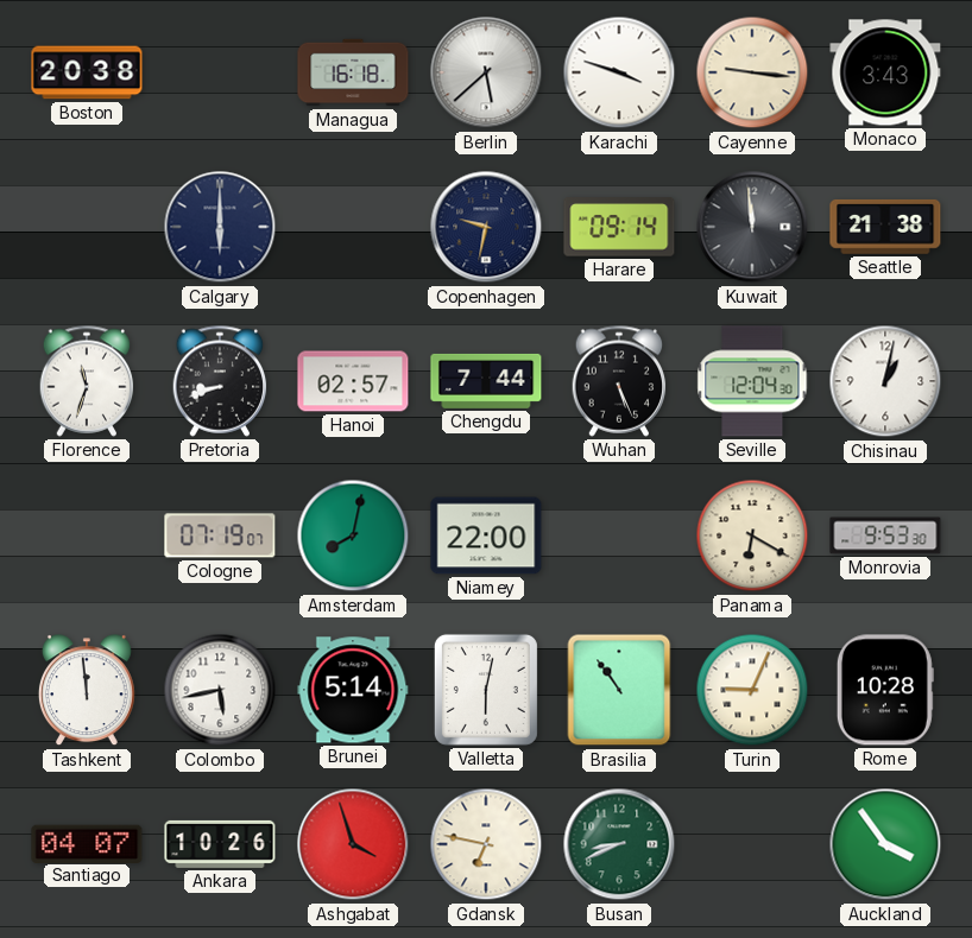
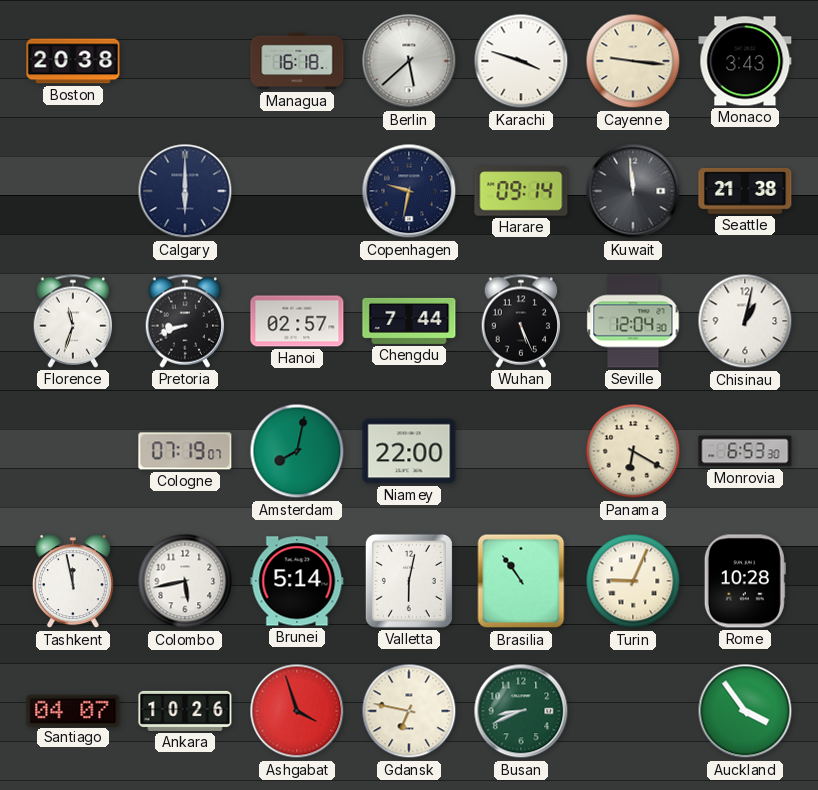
Monrovia: 9:53 -> 6:53 (745, 451)
Tashkent: 11:59 -> 11:58 (73, 582)
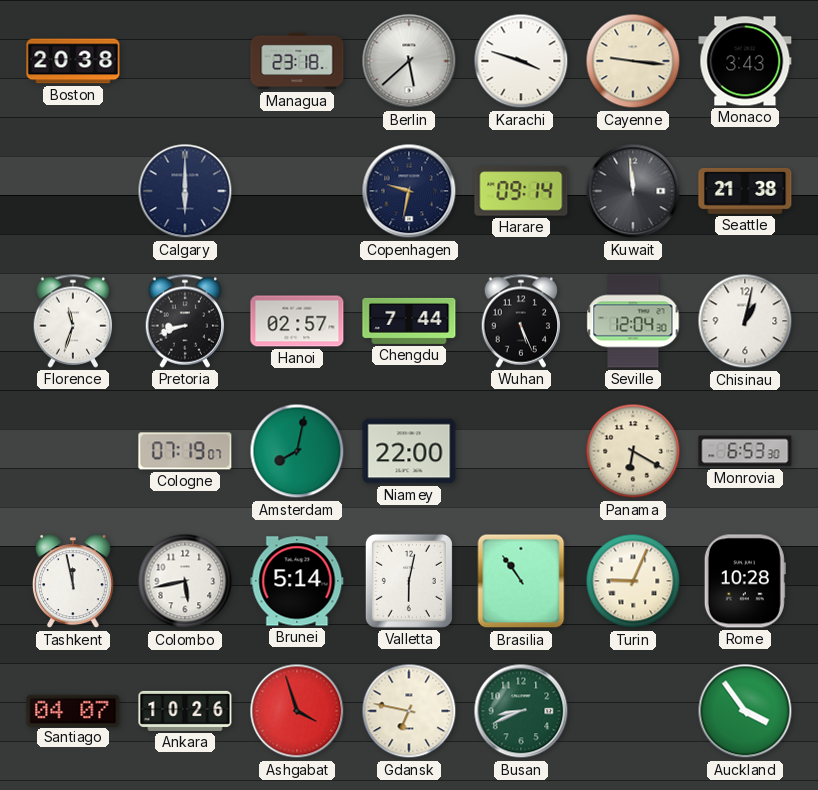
Managua: 16:18 -> 23:18 (297, 61)
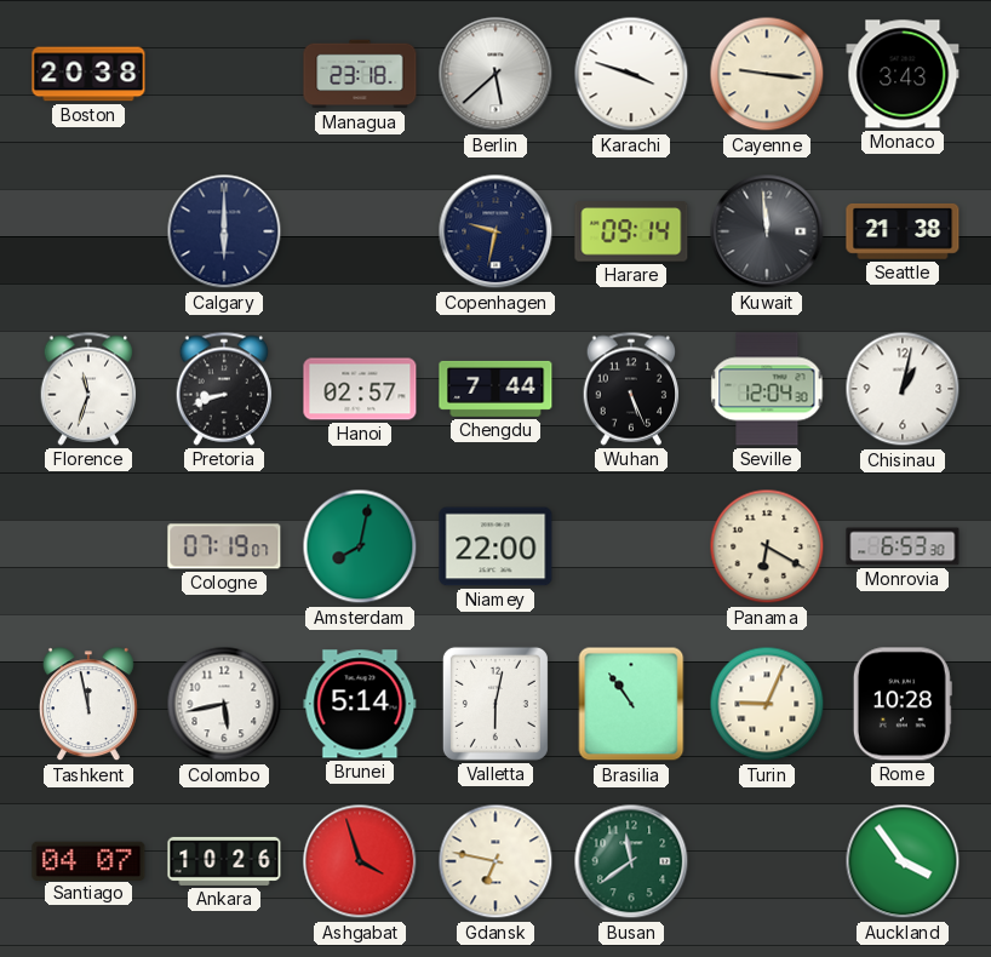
Busan: 8:41 -> 11:39 (631, 861)
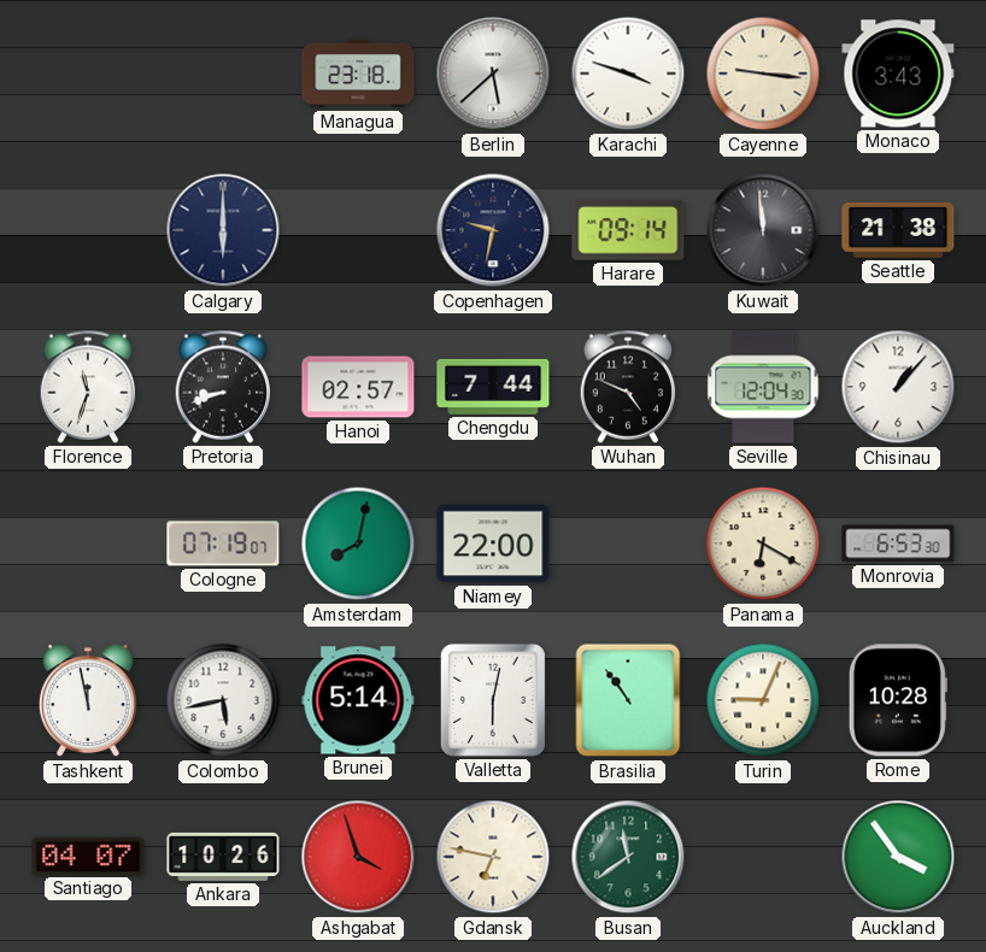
Boston: 20:38 -> none (88, 74)
Wuhan: 5:26 -> 4:49 (628, 387)
Chisinau: 1:02 -> 1:07 (898, 387)
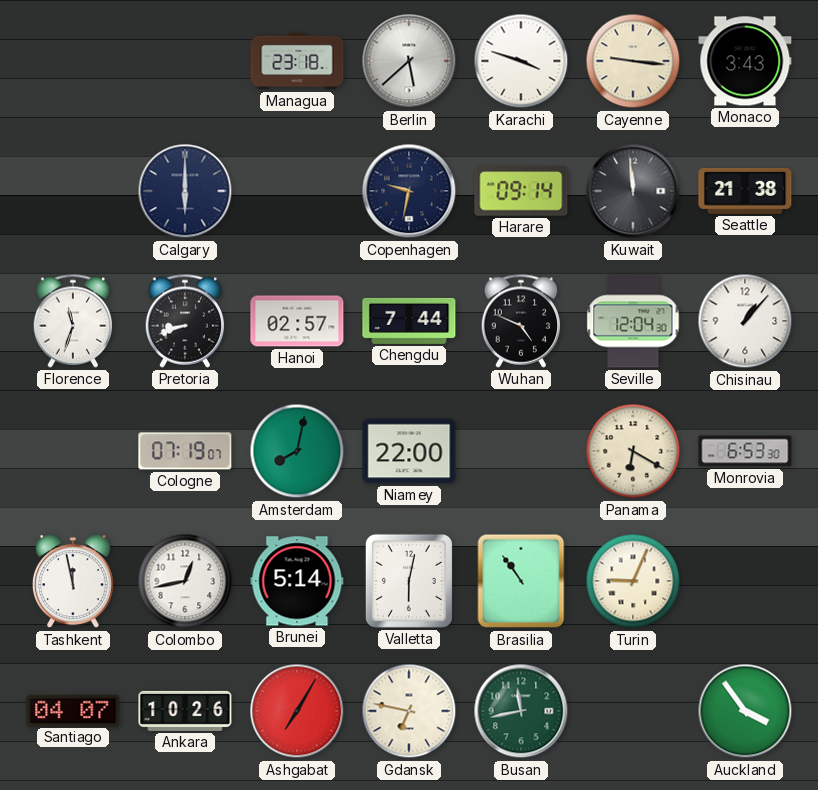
Colombo: 5:43 -> 12:43 (185, 581)
Rome: 10:28 -> none (898, 700)
Ashgabat: 3:57 -> 7:05 (297, 711)
Busan: 11:39 -> 11:43 (521, 711)
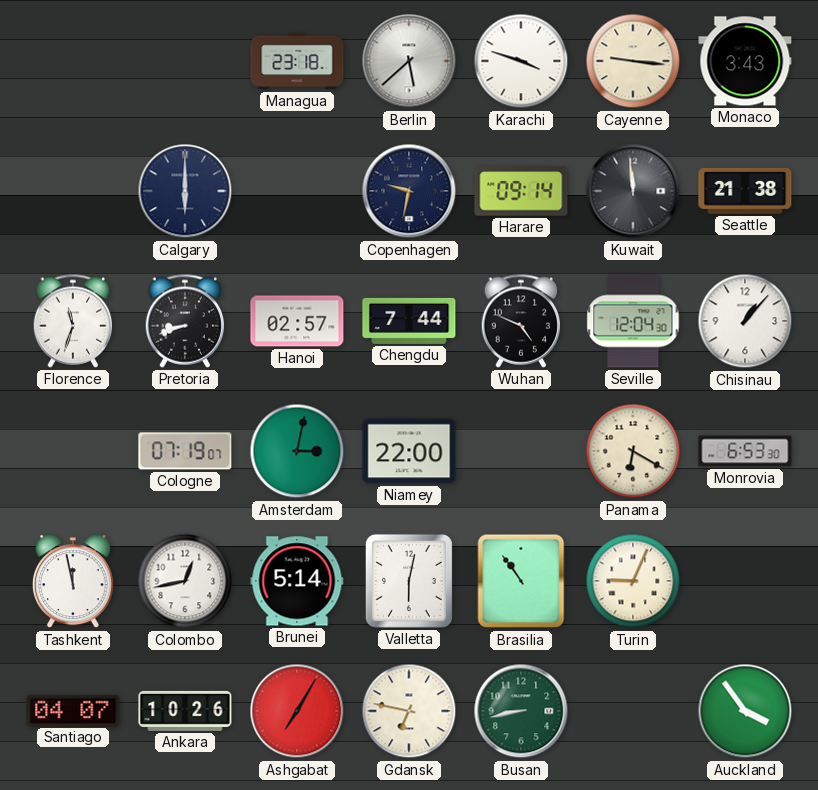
Amsterdam: 8:02 -> 3:02 (297, 451)
Busan: 11:43 -> 8:43 (521, 711)
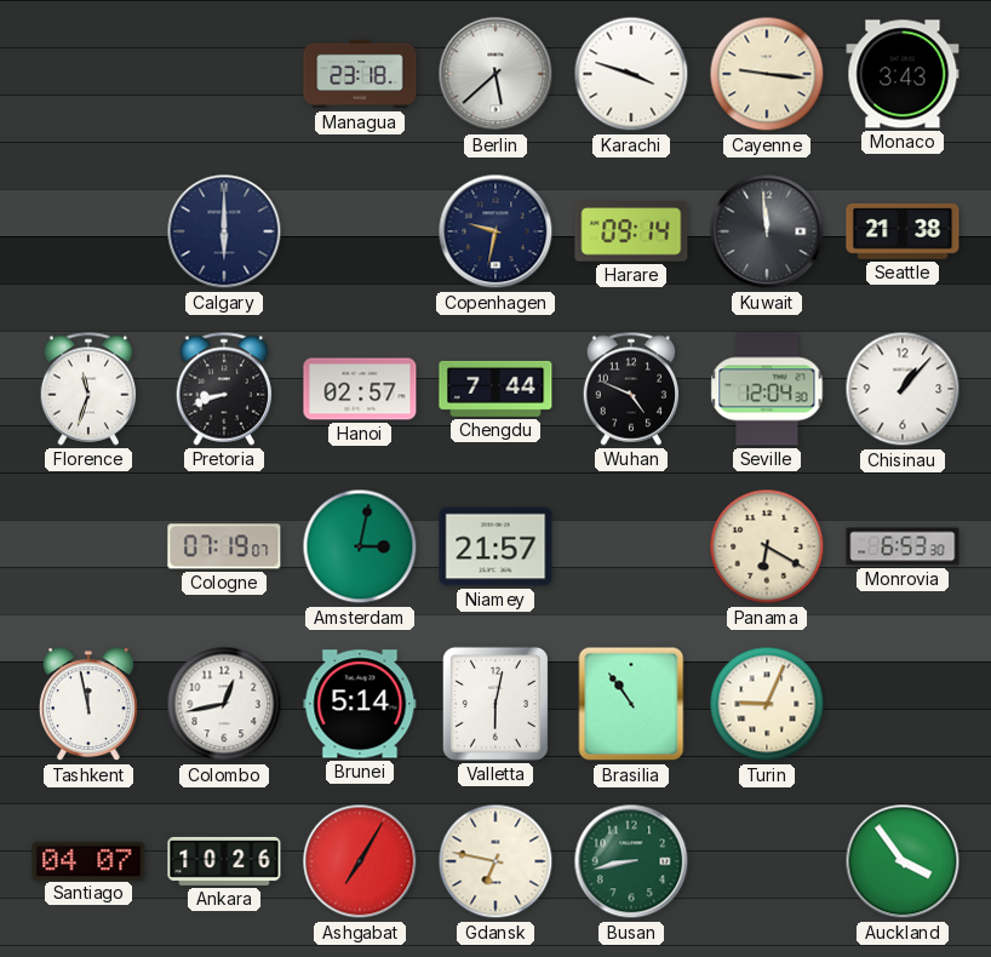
Niamey: 22:00 -> 21:57 (495, 546)
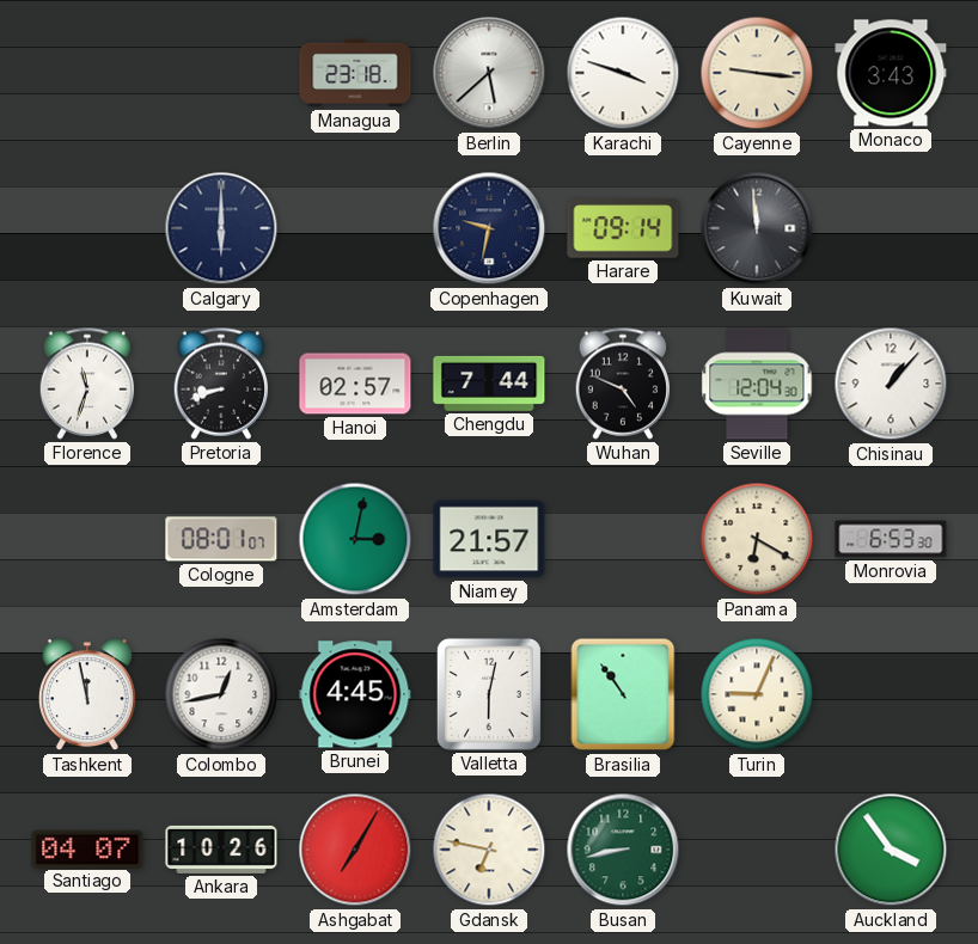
Seattle: 21:38 -> none (903, 231)
Cologne: 07:19 -> 08:01 (221, 539)
Brunei: 5:14 -> 4:45 (355, 694)
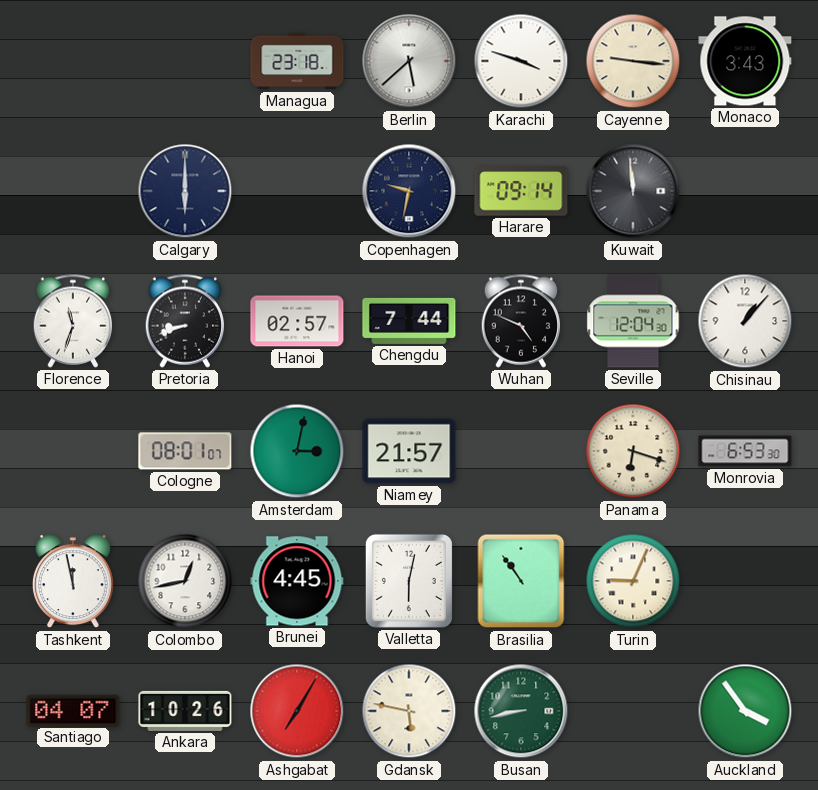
Panama: 6:20 -> 6:18 (633, 451)
Gdansk: 6:47 -> 5:47 (409, 711)
